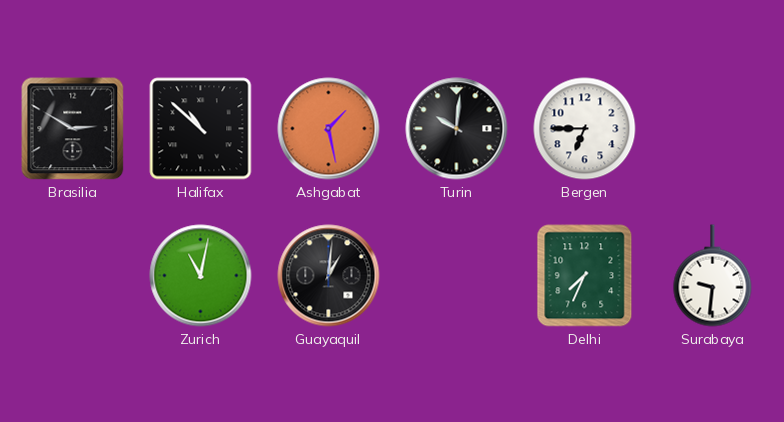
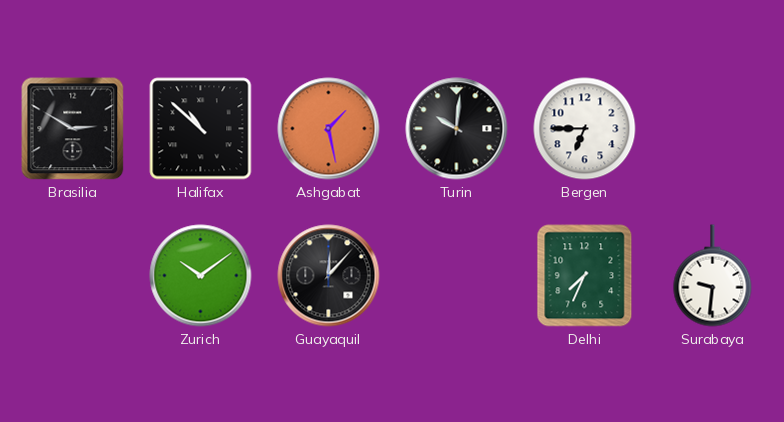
Zurich: 11:02 -> 10:09 (201, 276)
Guayaquil: 1:01 -> 12:07 (329, 276)
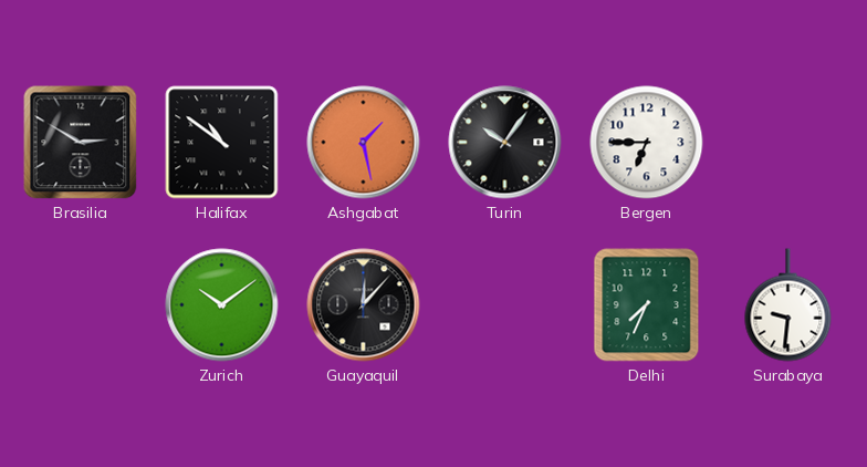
Halifax: 10:52 -> 10:51 (222, 143)
Turin: 10:01 -> 10:06 (505, 143)
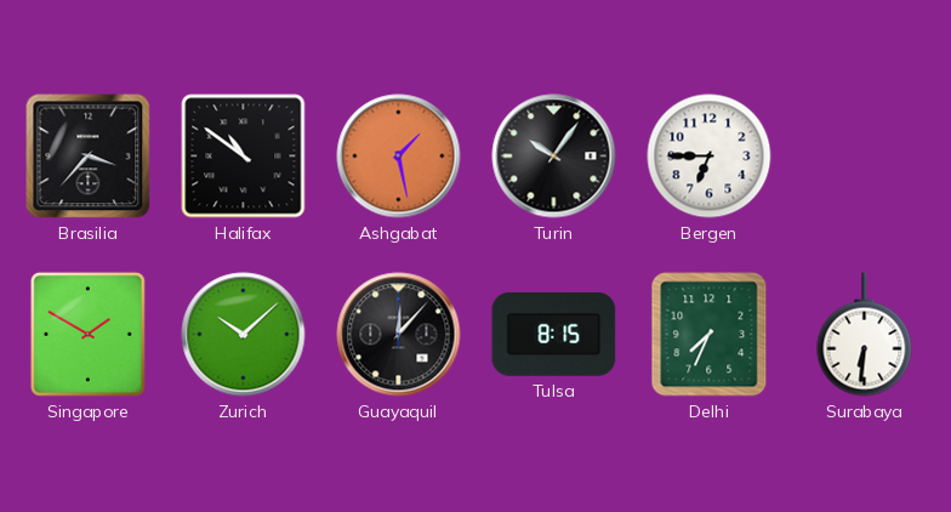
Brasilia: 2:50 -> 3:37 (89, 157)
Singapore: none -> 1:50 (87, 334)
Zurich: 10:09 -> 10:08 (244, 335)
Tulsa: none -> 8:15 (554, 335)
Surabaya: 9:31 -> 6:31 (865, 335)
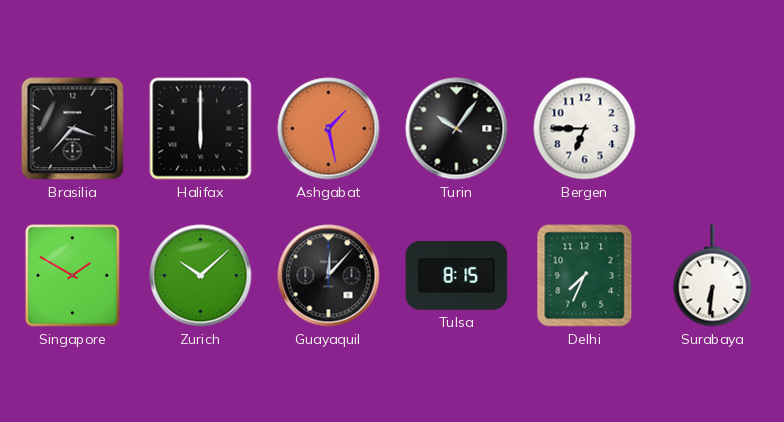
Halifax: 10:51 -> 6:00 (201, 129)
